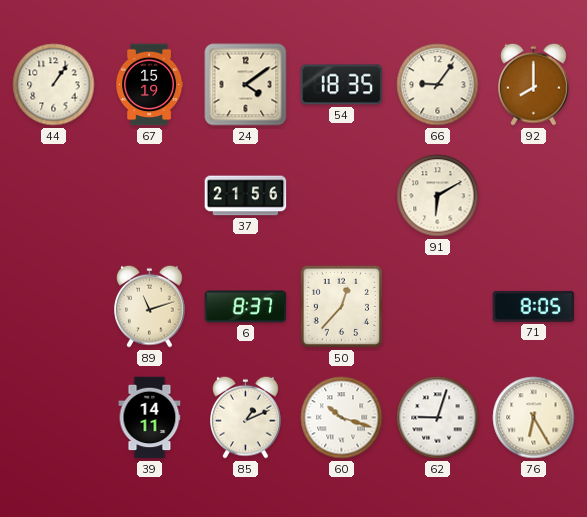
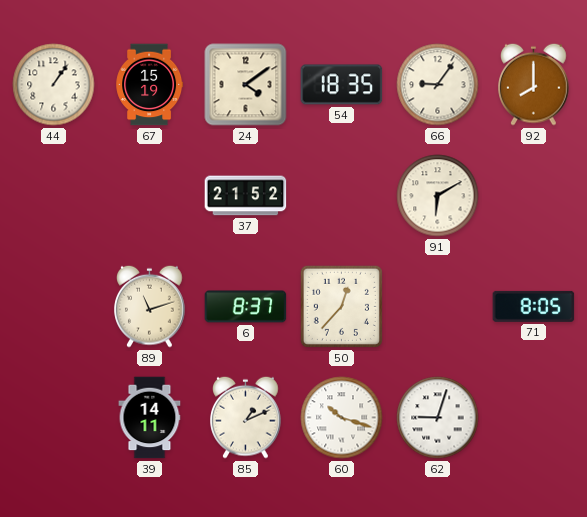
37: 21:56 -> 21:52 (246, 196)
76: 6:25 -> none (534, 418)
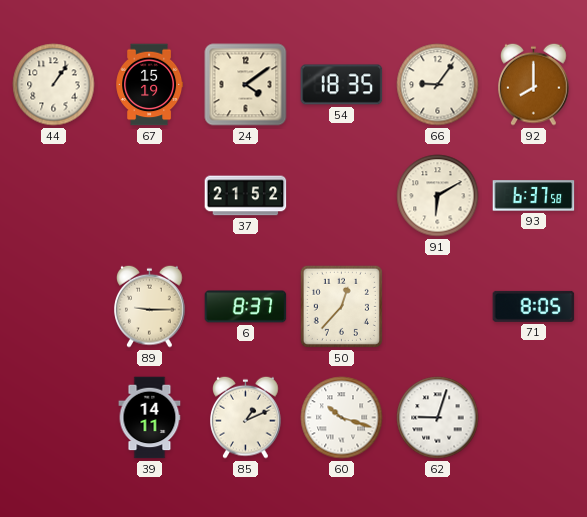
93: none -> 6:37 (534, 196)
89: 11:12 -> 9:15 (150, 306)
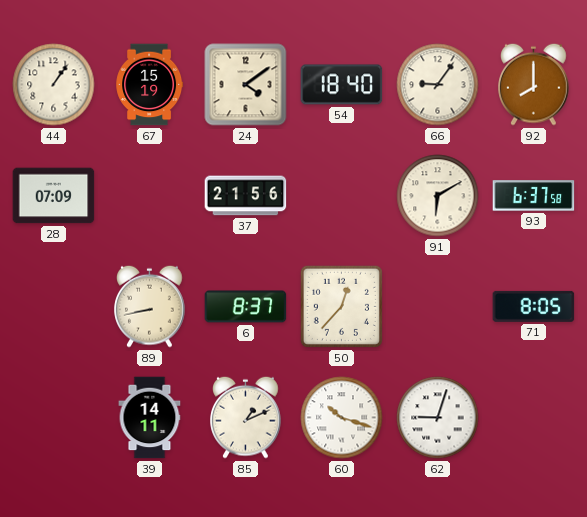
54: 18:35 -> 18:40 (342, 85)
28: none -> 07:09 (54, 196)
37: 21:52 -> 21:56 (246, 196)
89: 9:15 -> 8:43 (150, 306)
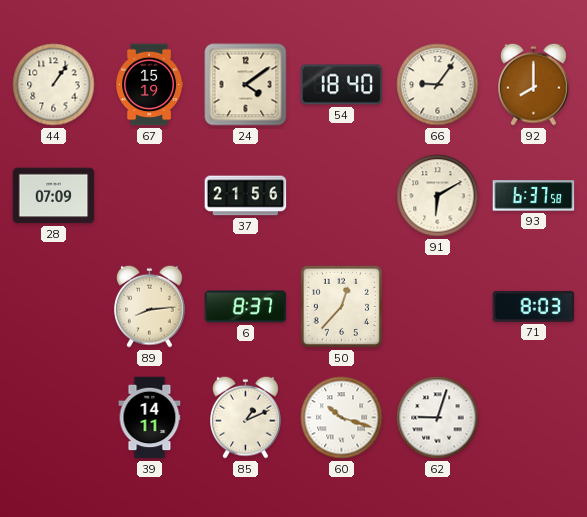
89: 8:43 -> 8:14 (150, 306)
71: 8:05 -> 8:03 (534, 306)
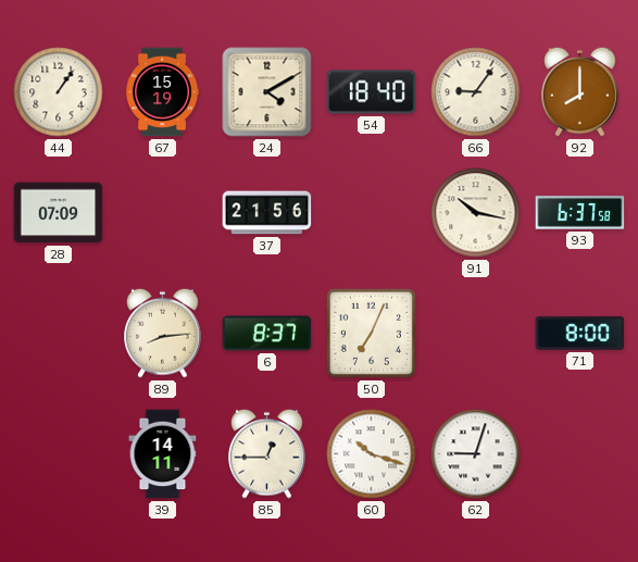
24: 4:09 -> 4:10 (267, 92)
91: 6:10 -> 10:17 (476, 213)
50: 12:37 -> 7:04 (371, 333)
71: 8:03 -> 8:00 (580, 333)
85: 1:11 -> 12:45 (267, 453)
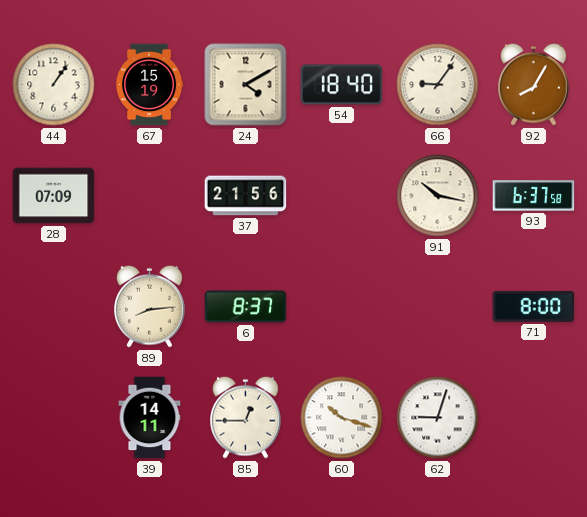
92: 8:00 -> 8:05 (534, 84)
50: 7:04 -> none (371, 333)
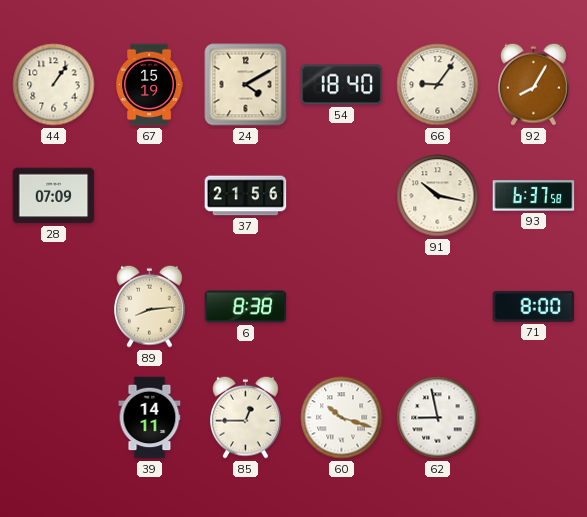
6: 8:37 -> 8:38 (246, 307)
62: 9:03 -> 8:58 (438, 418)
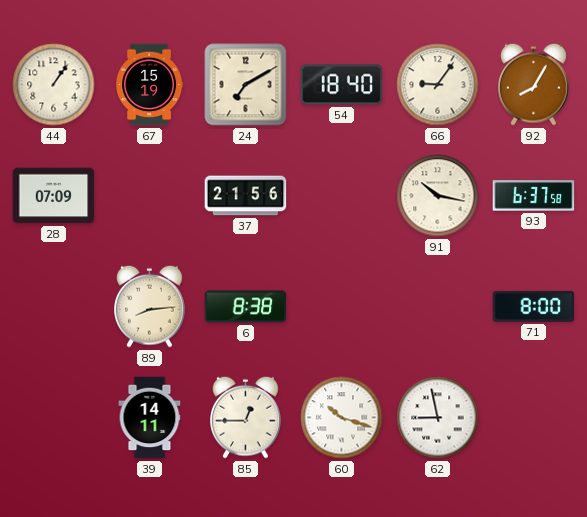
24: 4:10 -> 7:10 (246, 85)
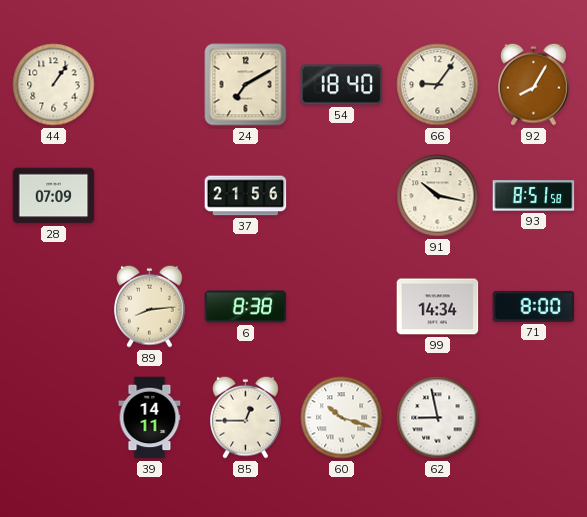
67: 15:19 -> none (150, 85)
93: 6:37 -> 8:51 (534, 196)
99: none -> 14:34 (438, 307)
